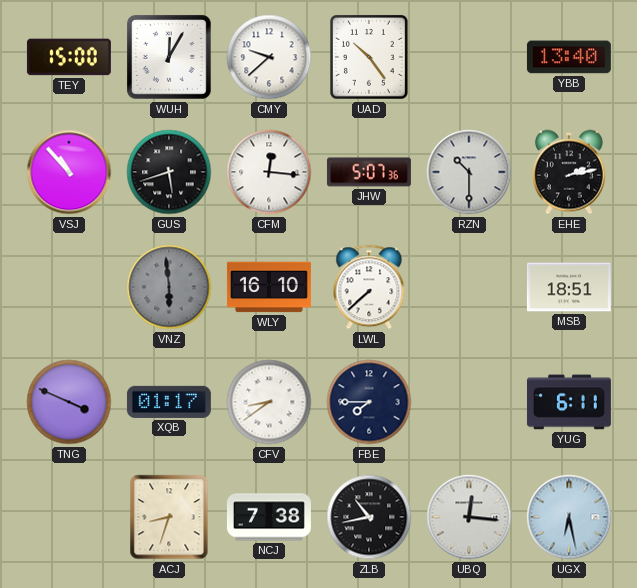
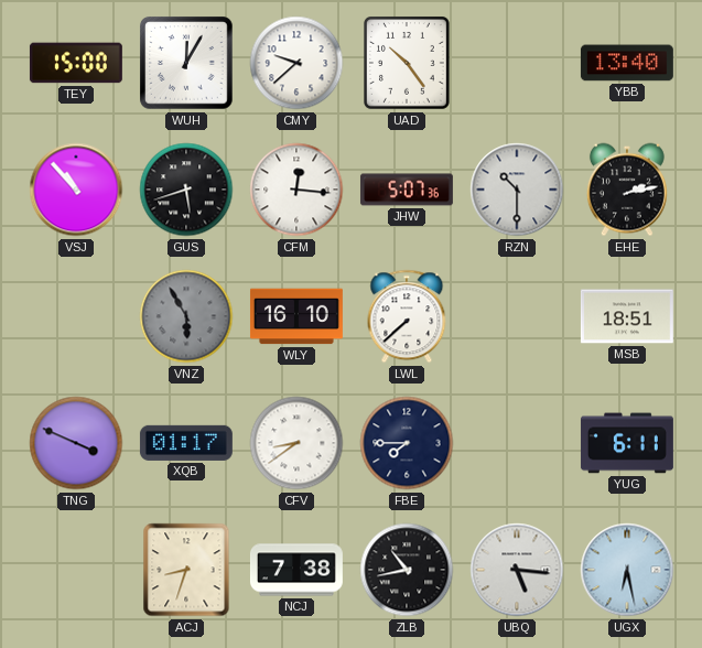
VNZ: 5:59 -> 5:55 (186, 316)
UBQ: 12:16 -> 5:16 (517, 570)
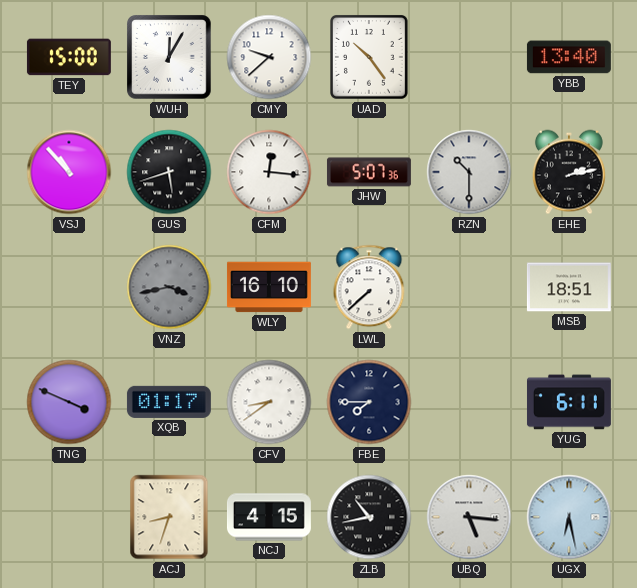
VNZ: 5:55 -> 3:43 (169, 287)
NCJ: 7:38 -> 4:15 (269, 517)
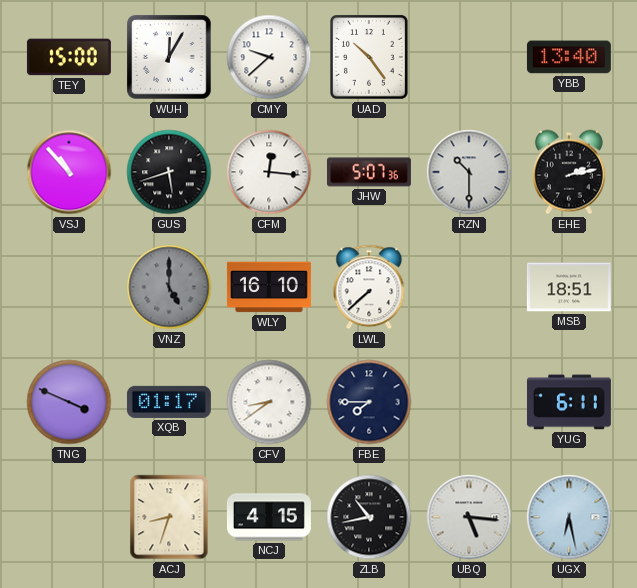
VNZ: 3:43 -> 5:00 (169, 287)
